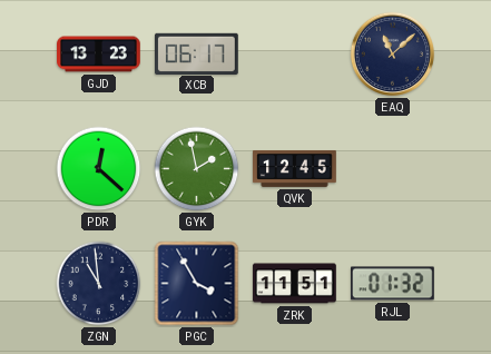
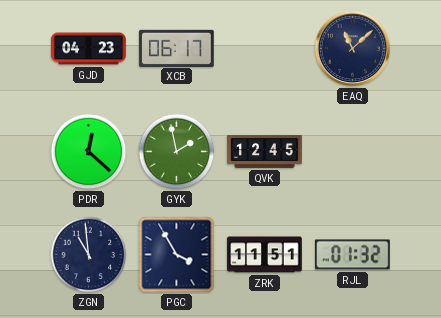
GJD: 13:23 -> 04:23 (89, 49)
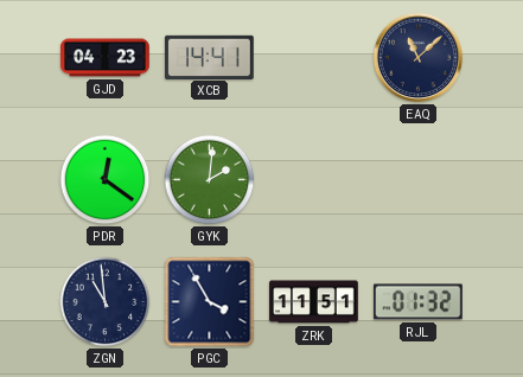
XCB: 06:17 -> 14:41 (210, 57)
PDR: 12:22 -> 12:21 (106, 180)
GYK: 1:58 -> 2:01 (210, 180)
QVK: 12:45 -> none (265, 151)
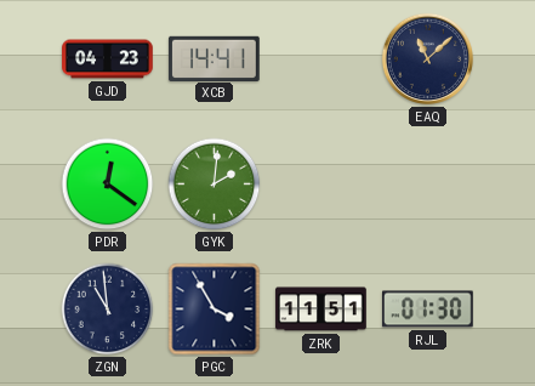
RJL: 01:32 -> 01:30 (428, 310)
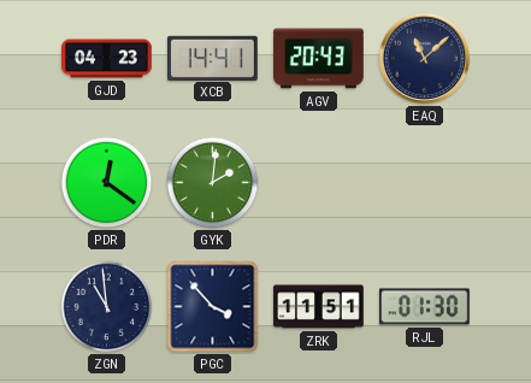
AGV: none -> 20:43 (319, 59)
PGC: 3:55 -> 3:53 (213, 307)
